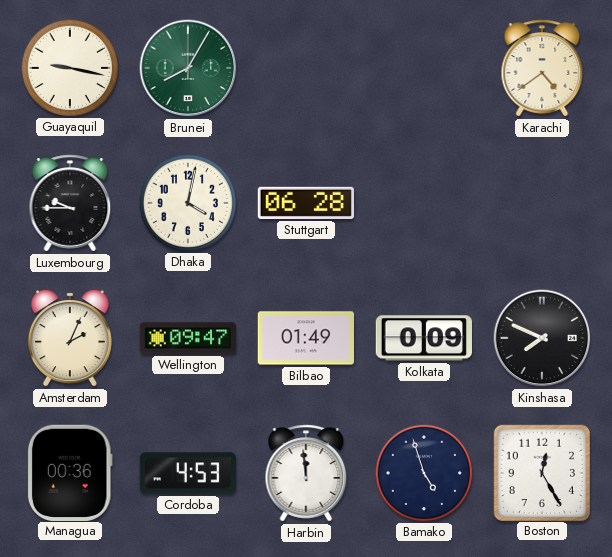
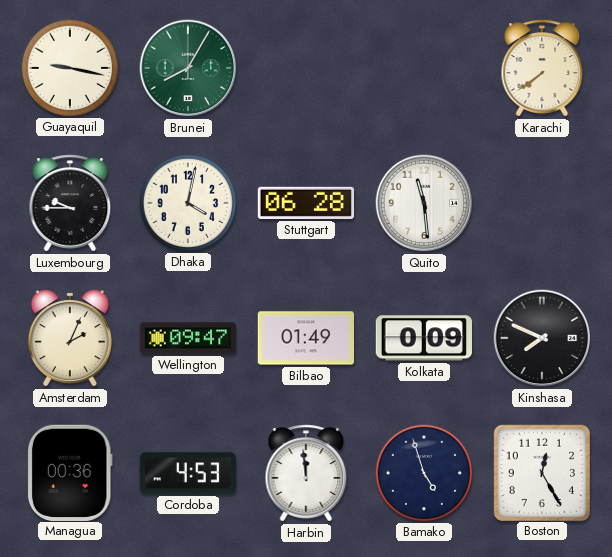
Karachi: 4:39 -> 7:39 (542, 68)
Quito: none -> 11:29 (424, 203)
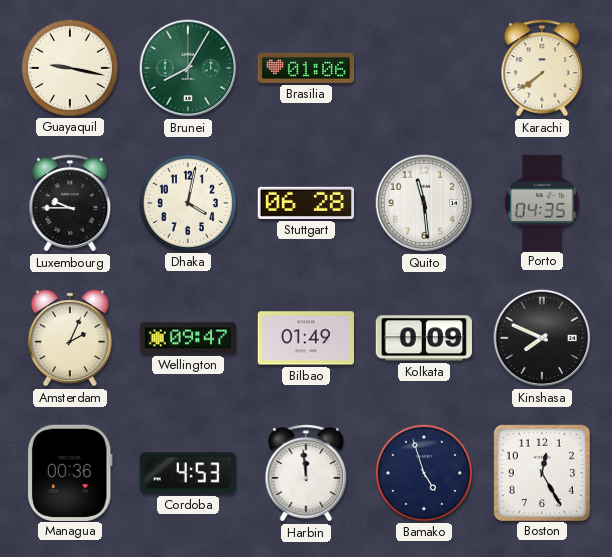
Brasilia: none -> 01:06 (306, 68)
Porto: none -> 04:35 (542, 202)
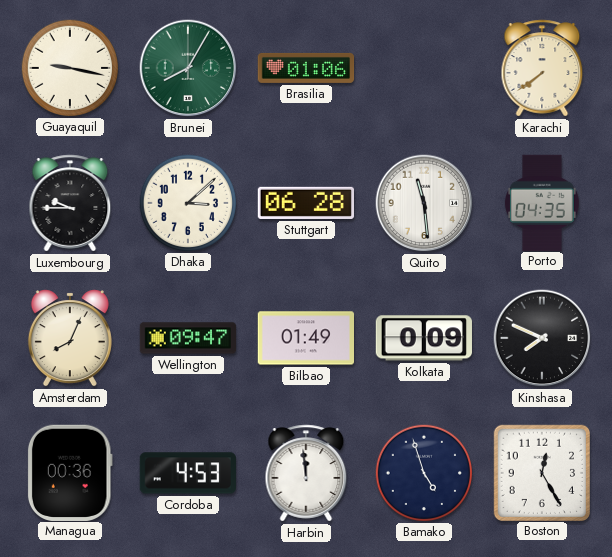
Dhaka: 4:02 -> 3:08 (187, 202)
Amsterdam: 2:04 -> 8:04 (70, 338)
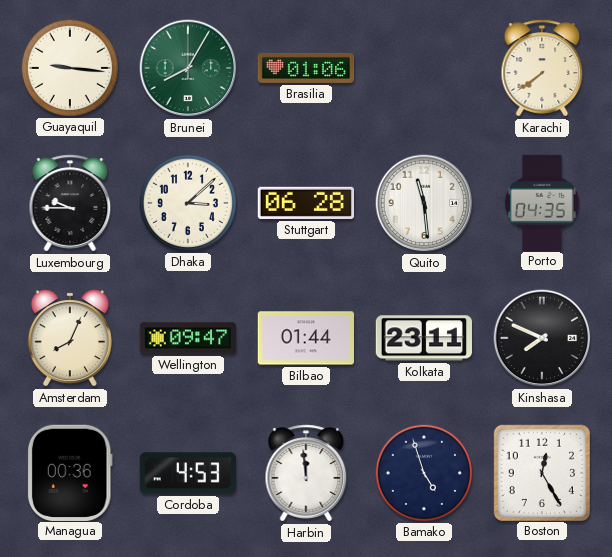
Guayaquil: 9:17 -> 9:16 (69, 67)
Bilbao: 01:49 -> 01:44 (305, 338)
Kolkata: 0:09 -> 23:11 (424, 338)
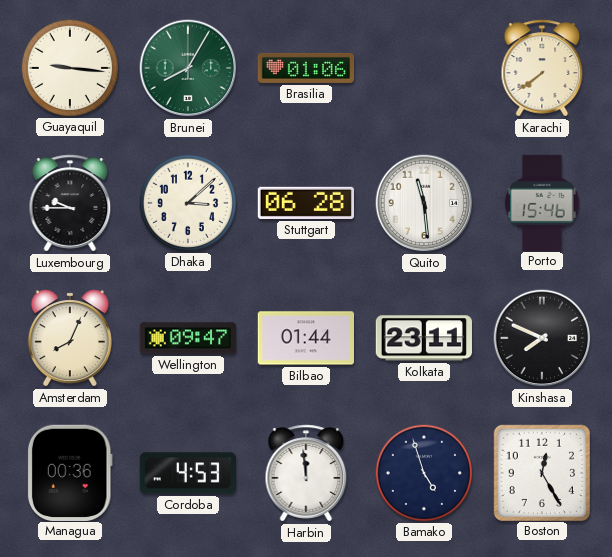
Porto: 04:35 -> 15:46 (542, 202)
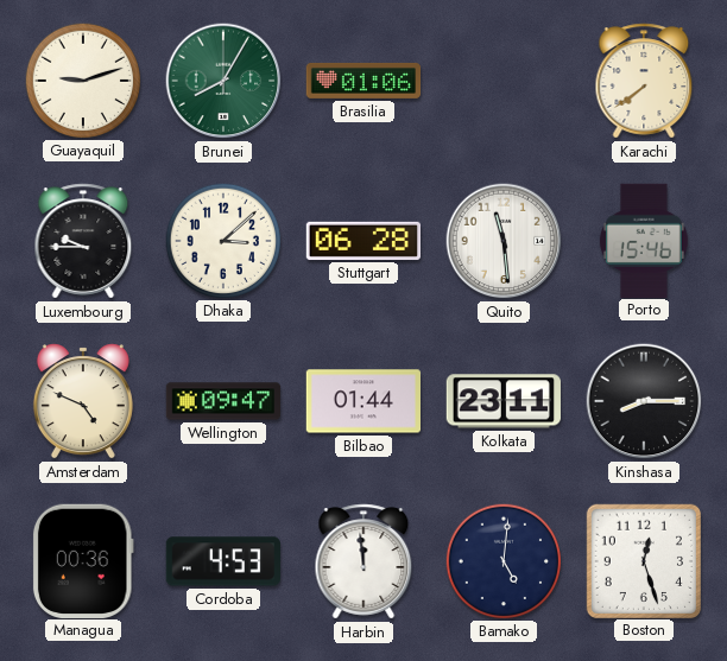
Guayaquil: 9:16 -> 9:12 (82, 80)
Amsterdam: 8:04 -> 4:49 (83, 401)
Kinshasa: 7:49 -> 8:15 (644, 401)
Bamako: 4:57 -> 5:01 (502, 560)
Boston: 12:25 -> 12:27 (643, 560)
